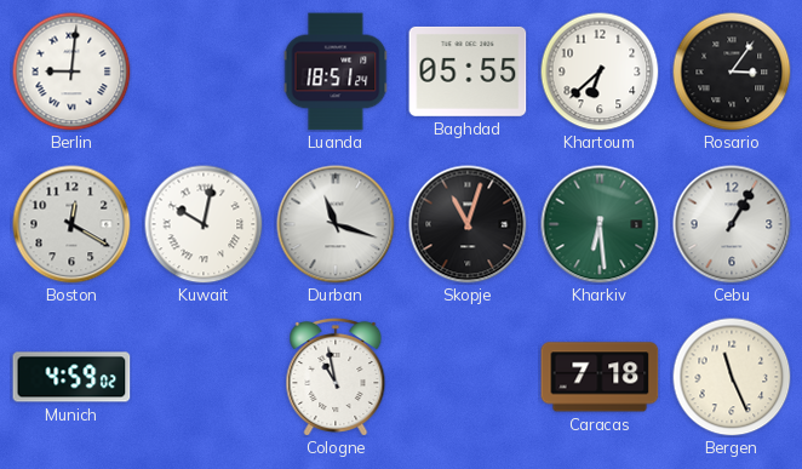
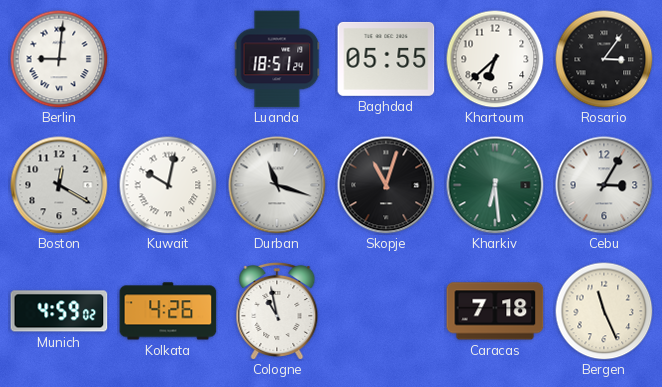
Cebu: 1:05 -> 3:05 (604, 185)
Kolkata: none -> 4:26 (168, 311)
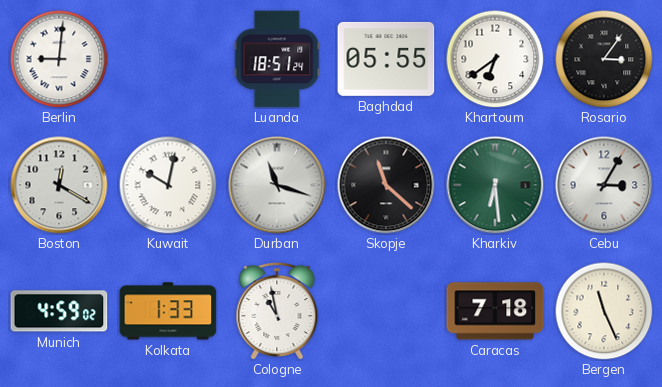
Khartoum: 6:38 -> 6:39 (495, 59)
Skopje: 11:03 -> 11:22 (386, 185)
Kolkata: 4:26 -> 1:33 (168, 311)
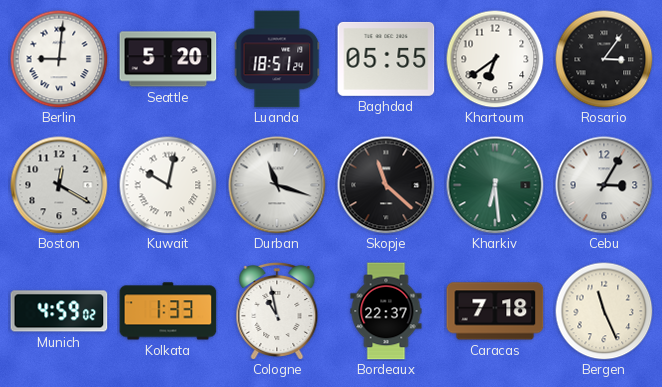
Seattle: none -> 5:20 (168, 59)
Bordeaux: none -> 22:37 (386, 311)
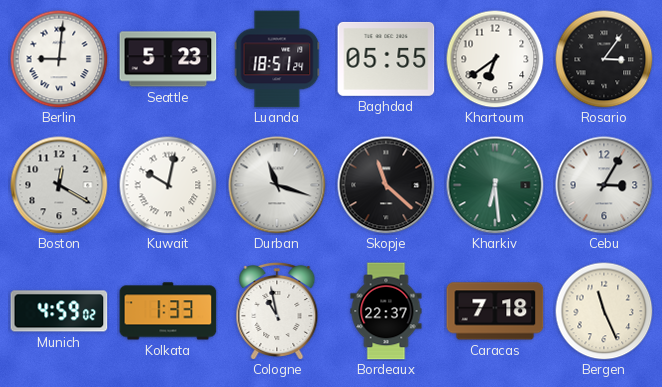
Seattle: 5:20 -> 5:23 (168, 59)
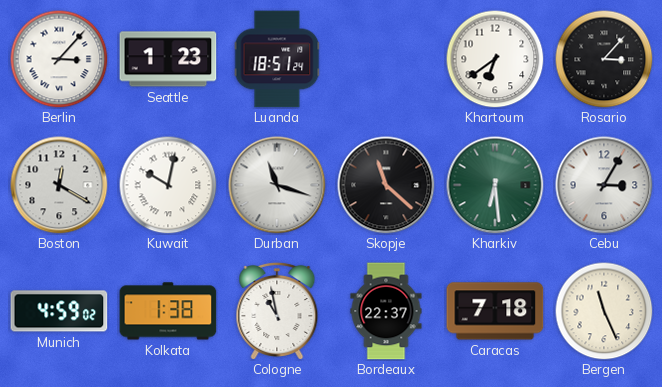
Berlin: 9:01 -> 3:07 (59, 59)
Seattle: 5:23 -> 1:23 (168, 59)
Baghdad: 05:55 -> none (386, 59)
Rosario: 3:06 -> 3:07 (604, 59)
Kolkata: 1:33 -> 1:38 (168, 311)
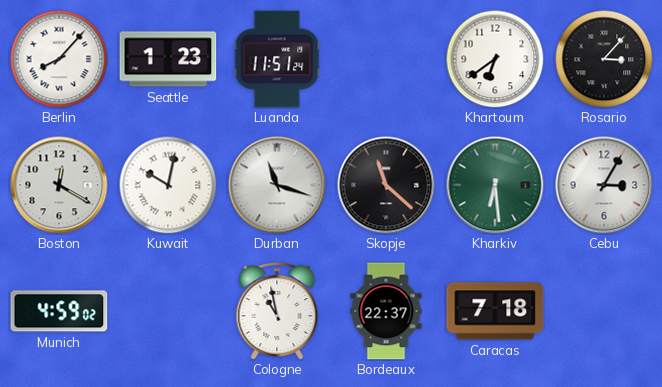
Berlin: 3:07 -> 8:07 (59, 59)
Luanda: 18:51 -> 11:51 (277, 59)
Kolkata: 1:38 -> none (168, 311)
Bergen: 11:26 -> none (604, 311)
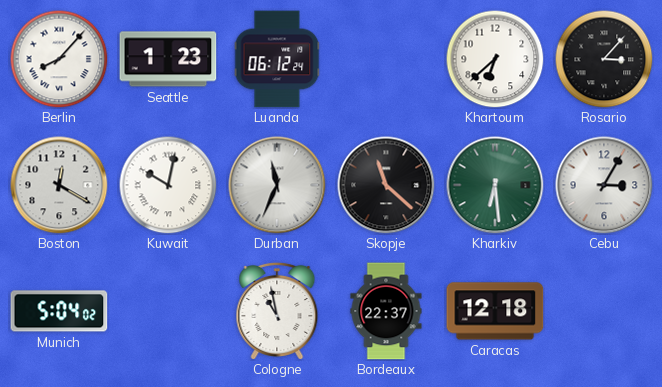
Luanda: 11:51 -> 06:12 (277, 59)
Khartoum: 6:39 -> 6:38 (495, 59)
Durban: 11:18 -> 11:34 (277, 185)
Munich: 4:59 -> 5:04 (59, 311)
Caracas: 7:18 -> 12:18 (495, 311)
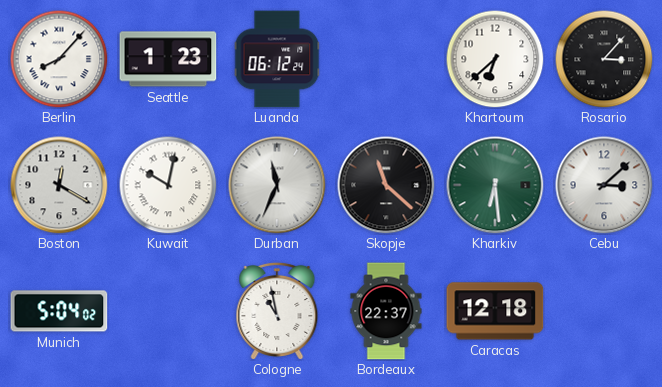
Cebu: 3:05 -> 3:08 (604, 185)
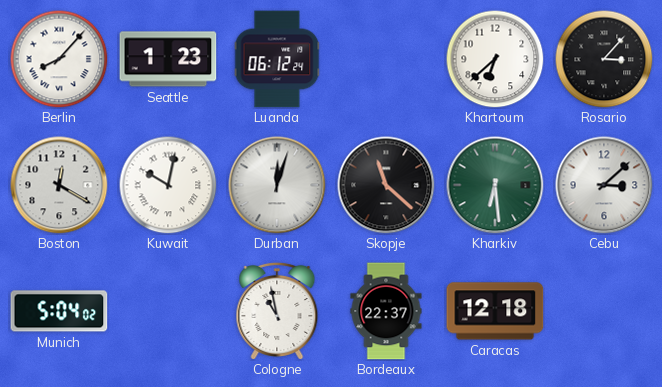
Durban: 11:34 -> 12:03 (277, 185)
